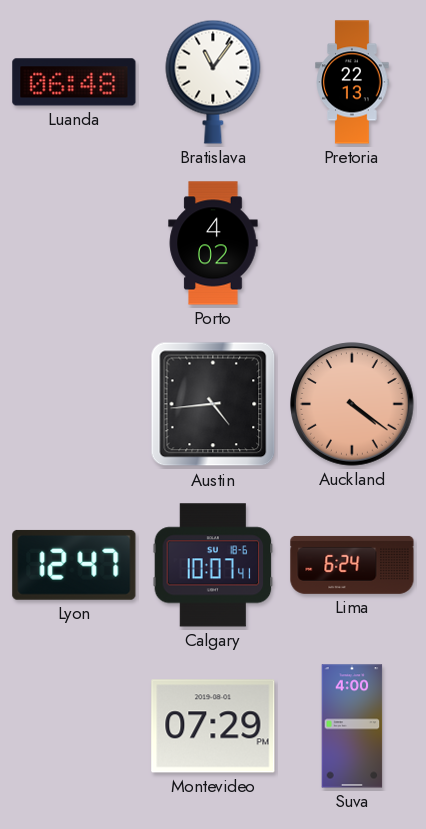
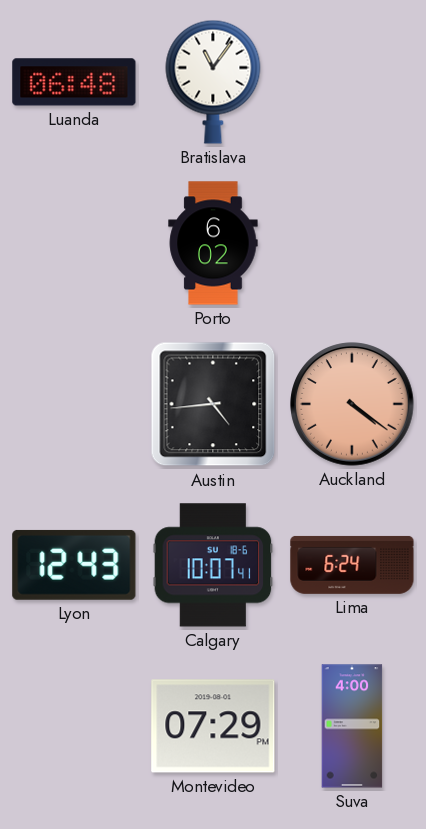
Pretoria: 22:13 -> none (352, 82)
Porto: 4:02 -> 6:02 (213, 243)
Lyon: 12:47 -> 12:43 (74, 565)
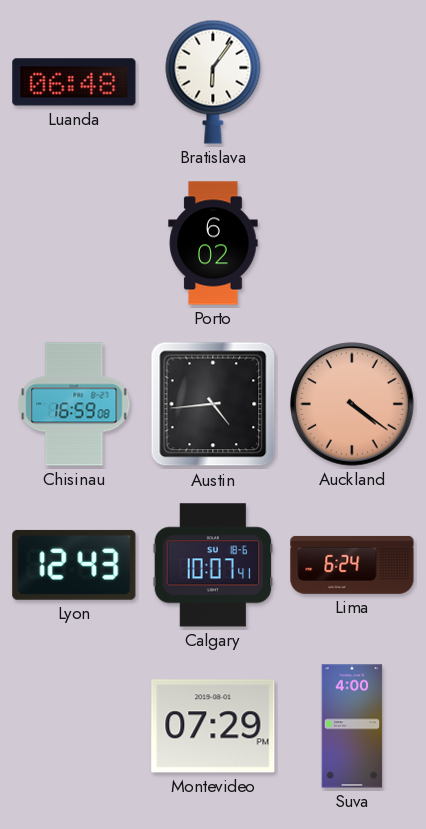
Bratislava: 11:06 -> 6:06 (213, 82)
Chisinau: none -> 16:59 (74, 404)
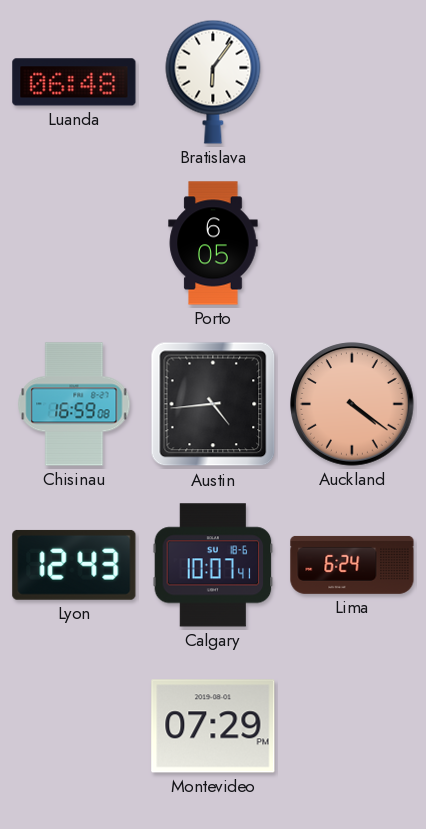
Porto: 6:02 -> 6:05 (213, 243)
Suva: 4:00 -> none (352, 726)
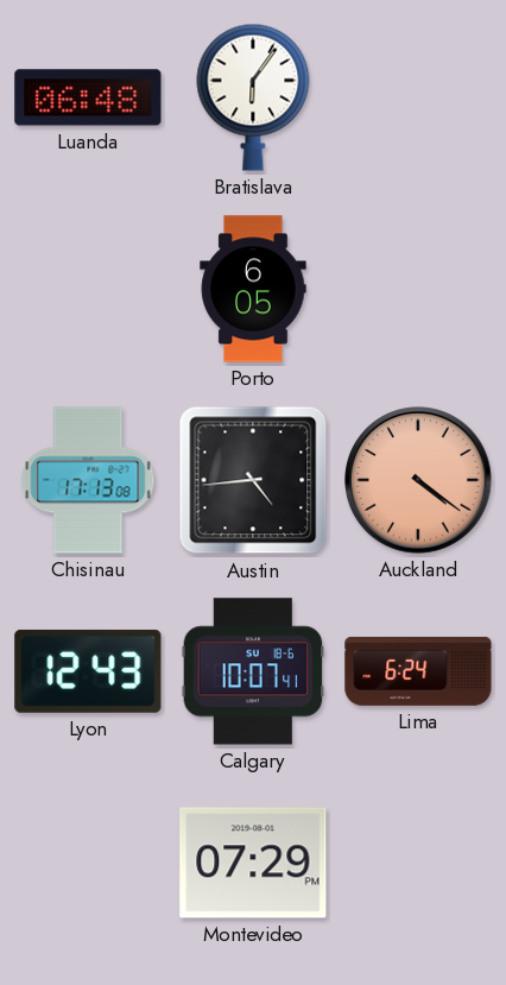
Chisinau: 16:59 -> 17:13 (88, 480)
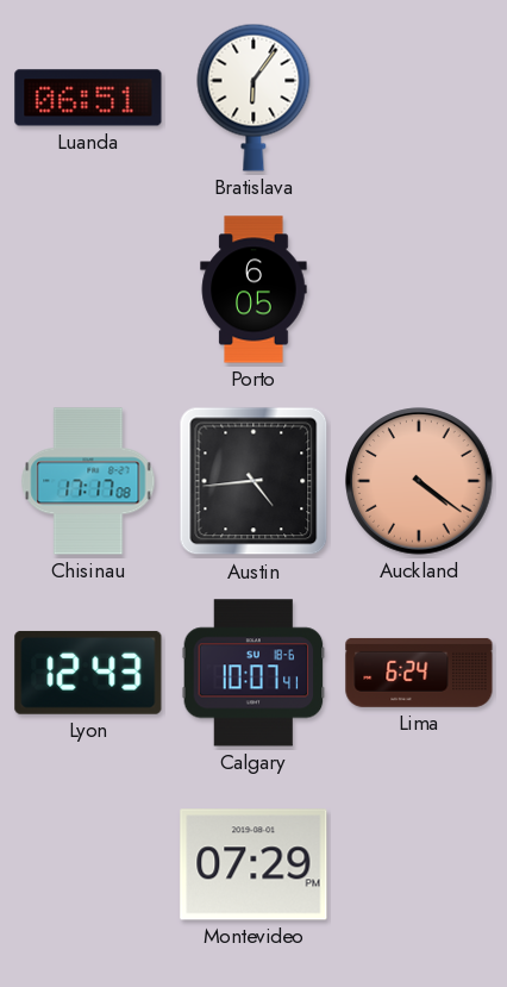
Luanda: 06:48 -> 06:51 (88, 98)
Chisinau: 17:13 -> 17:17 (88, 481)
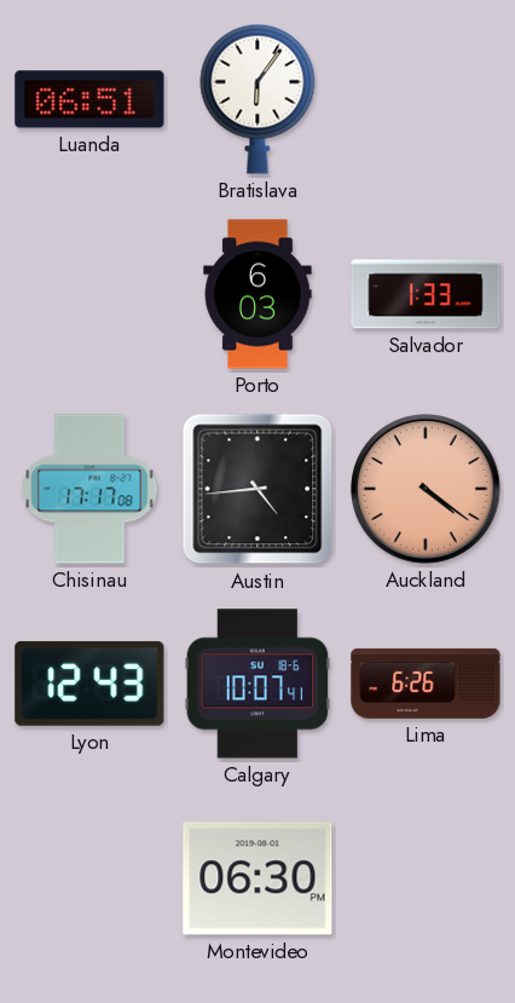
Porto: 6:05 -> 6:03 (257, 294)
Salvador: none -> 1:33 (426, 294)
Lima: 6:24 -> 6:26 (426, 684)
Montevideo: 07:29 -> 06:30 (257, 878)
